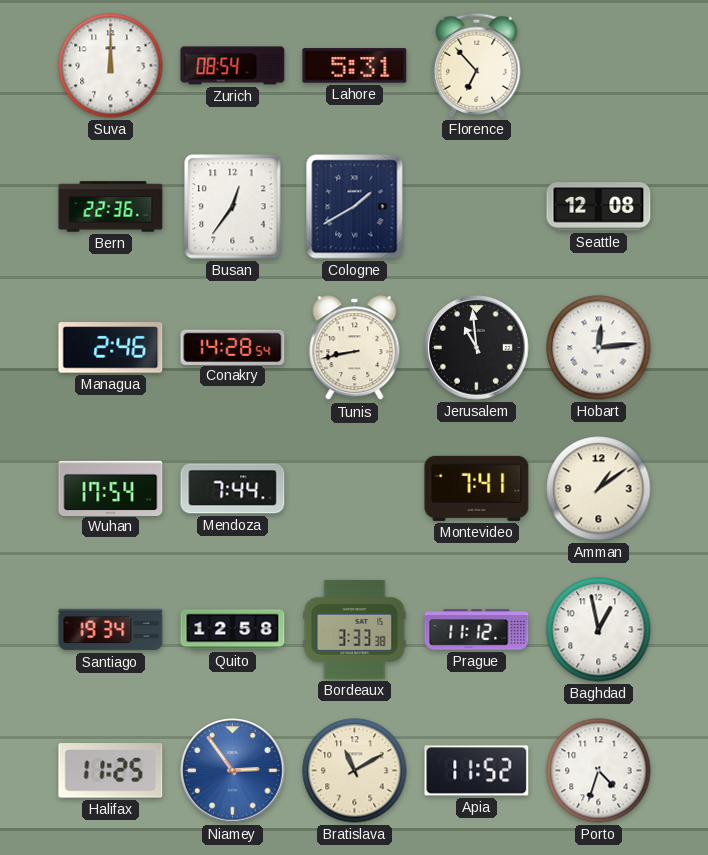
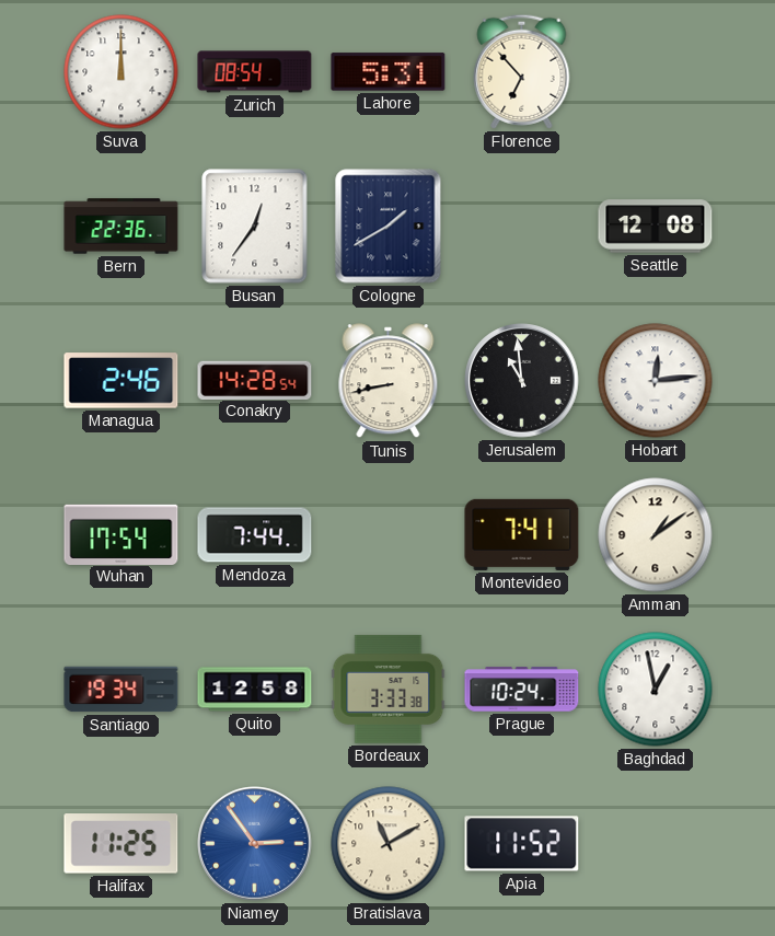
Prague: 11:12 -> 10:24 (522, 690)
Porto: 4:33 -> none (599, 771)
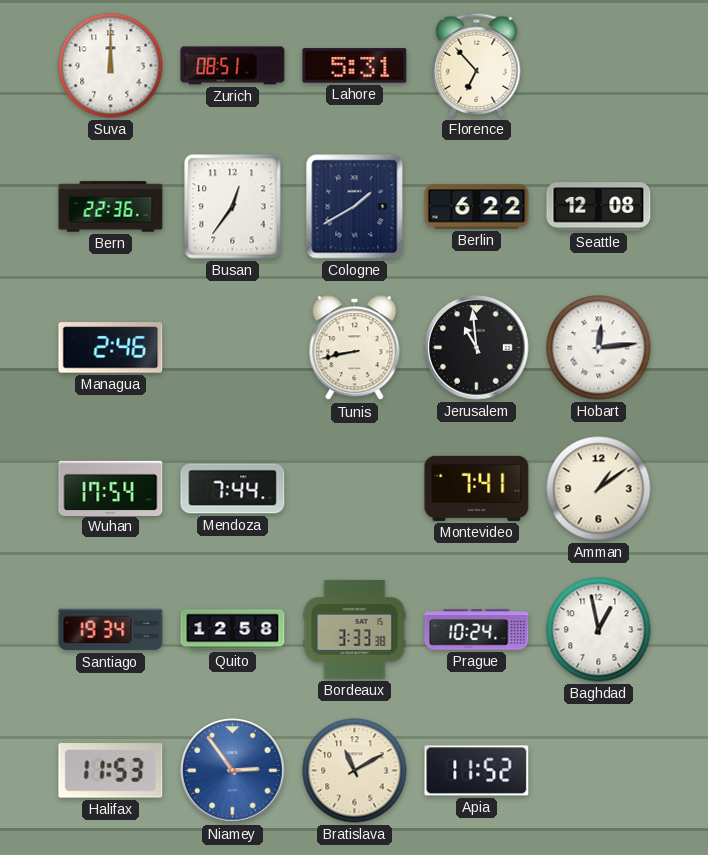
Zurich: 08:54 -> 08:51 (233, 66)
Berlin: none -> 6:22 (477, 207)
Conakry: 14:28 -> none (255, 380)
Halifax: 11:25 -> 11:53 (111, 771)
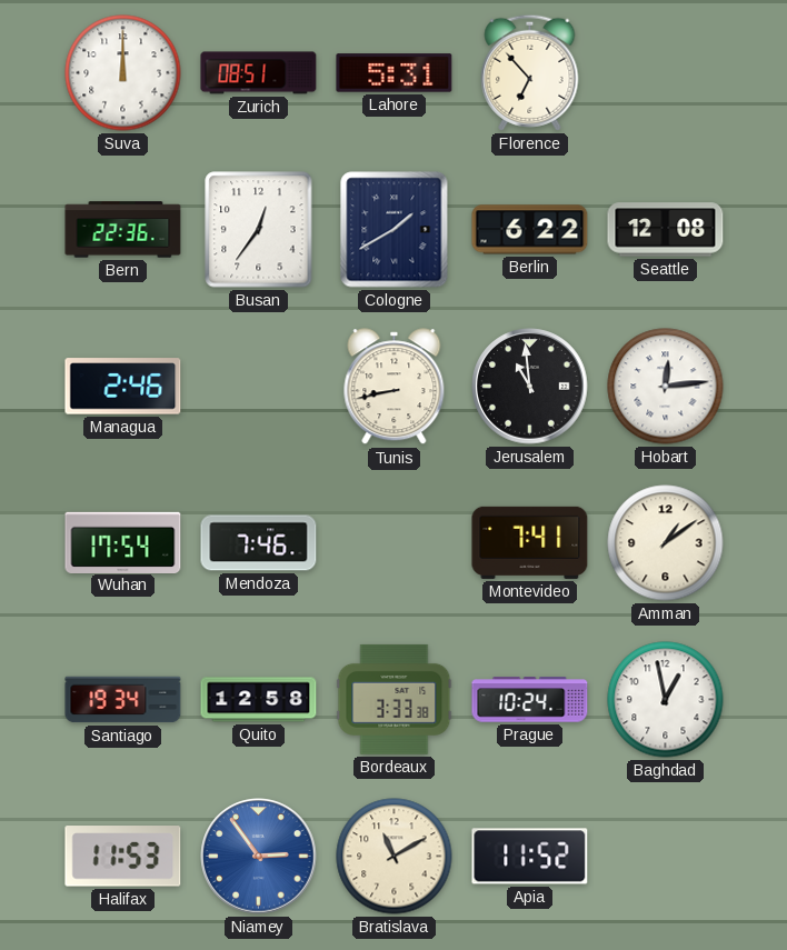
Mendoza: 7:44 -> 7:46 (259, 543)
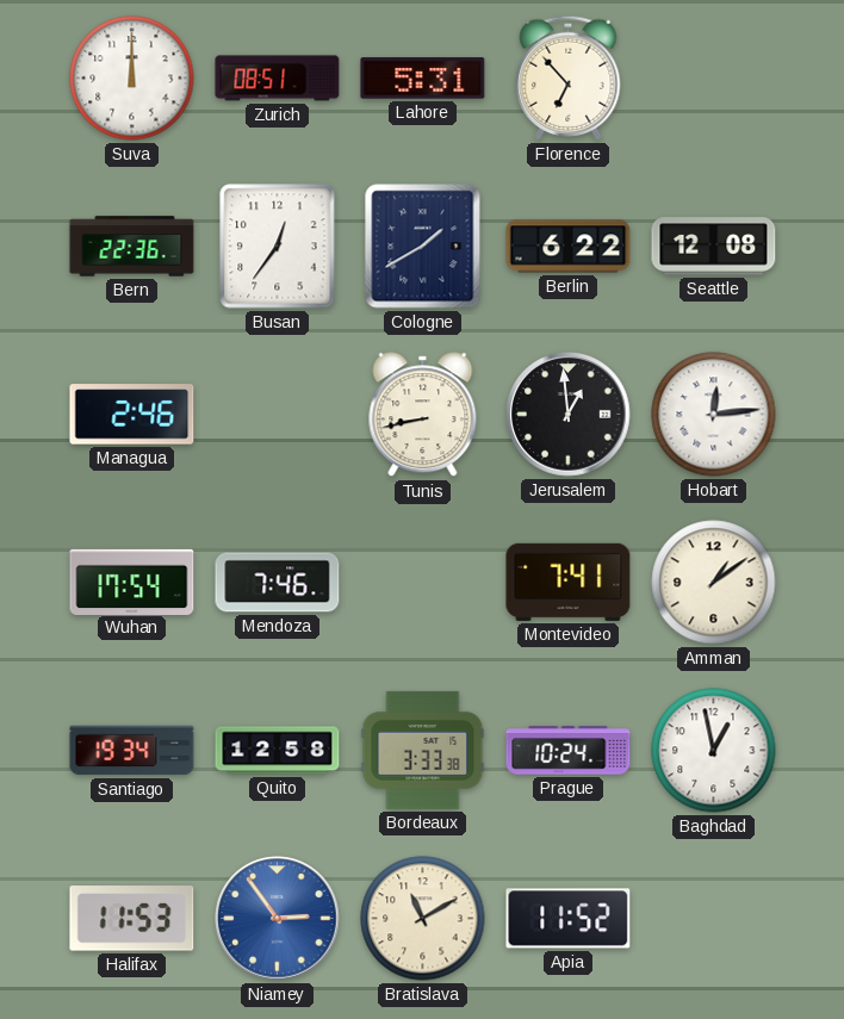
Jerusalem: 10:59 -> 12:59 (569, 415)
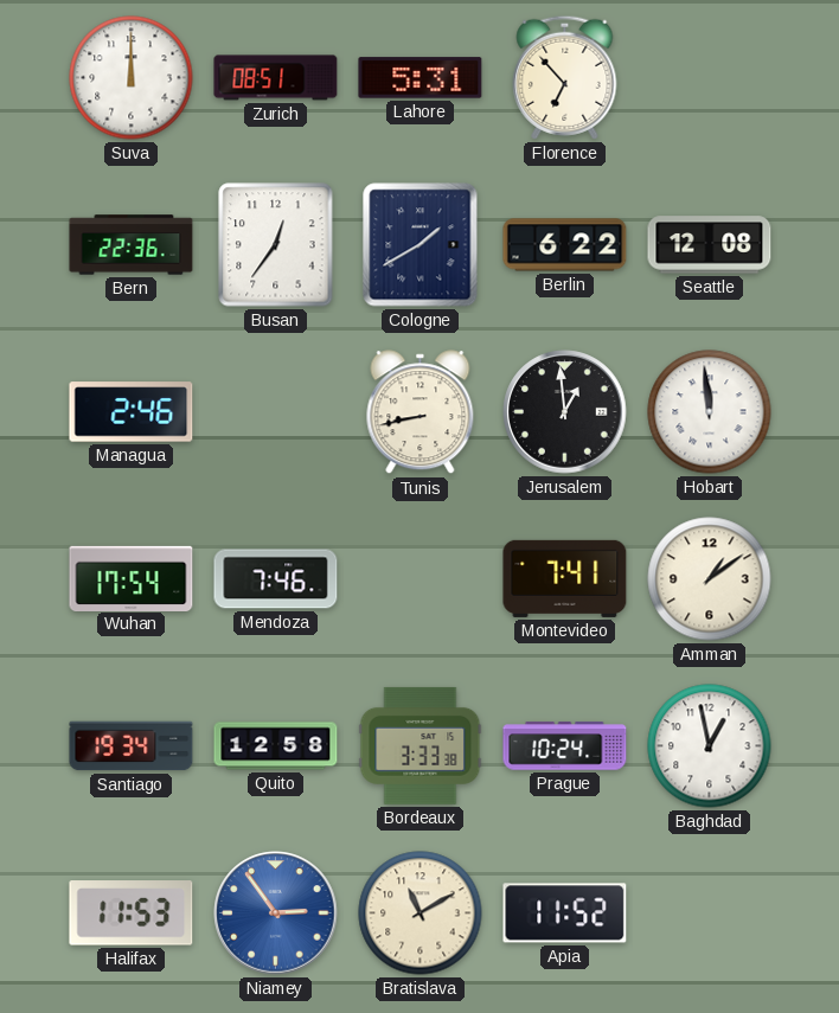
Hobart: 12:14 -> 11:59 (710, 412)
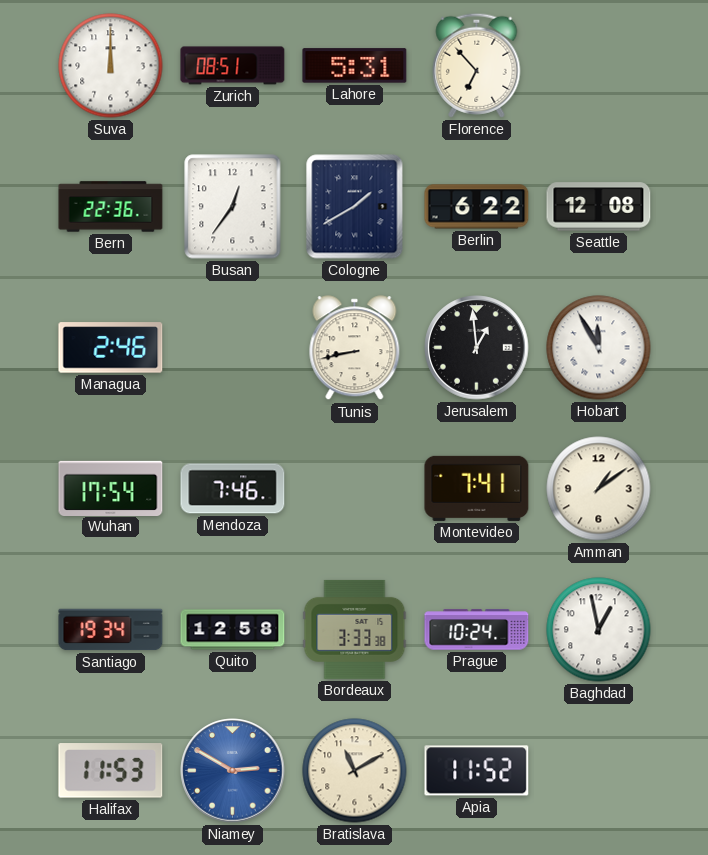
Hobart: 11:59 -> 11:55 (599, 348)
Niamey: 2:54 -> 2:50 (233, 771)
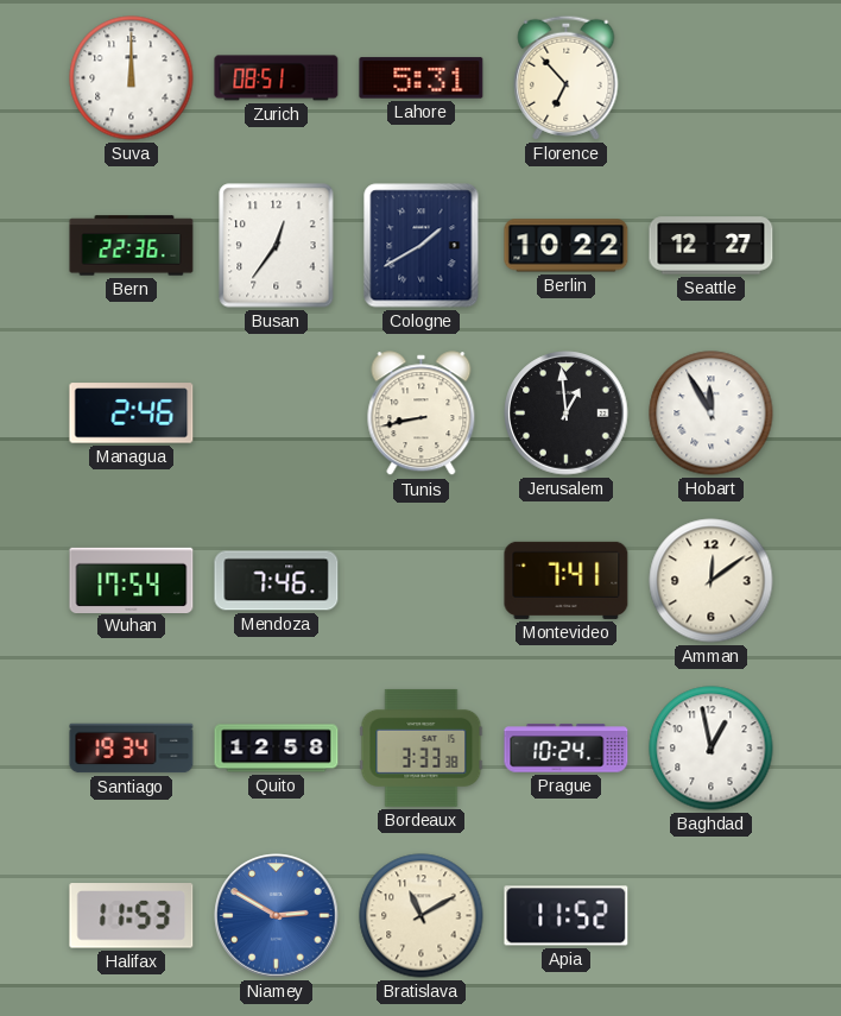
Berlin: 6:22 -> 10:22 (567, 246)
Seattle: 12:08 -> 12:27 (712, 246)
Amman: 1:09 -> 12:09 (712, 581)
